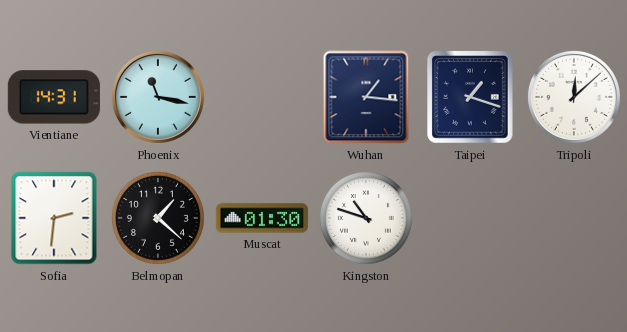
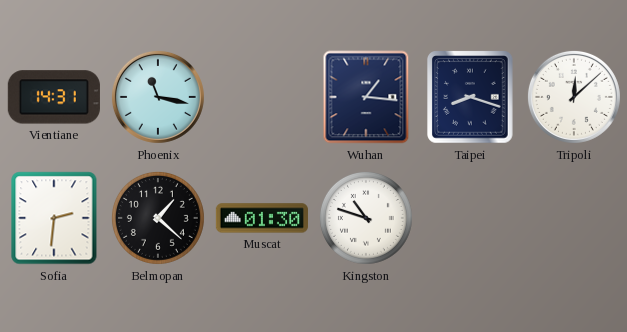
Taipei: 1:18 -> 8:18 (470, 97)
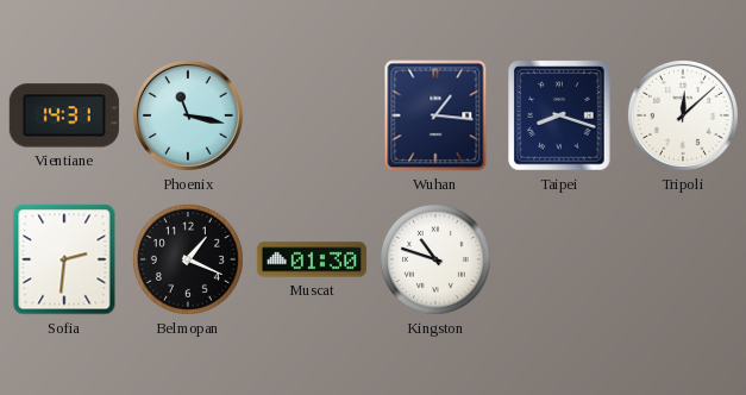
Belmopan: 1:22 -> 1:19 (188, 259)
